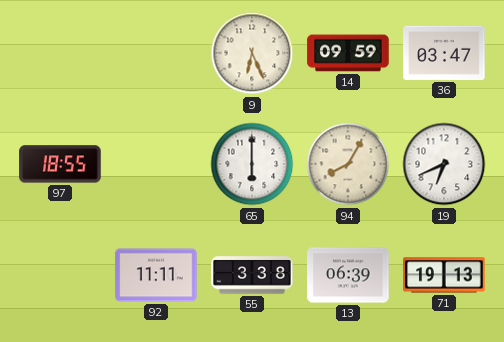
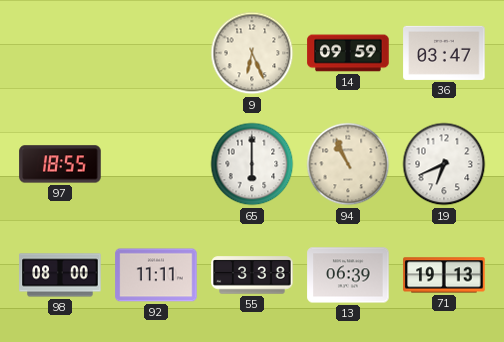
94: 8:05 -> 10:56 (348, 164)
98: none -> 08:00 (60, 275)
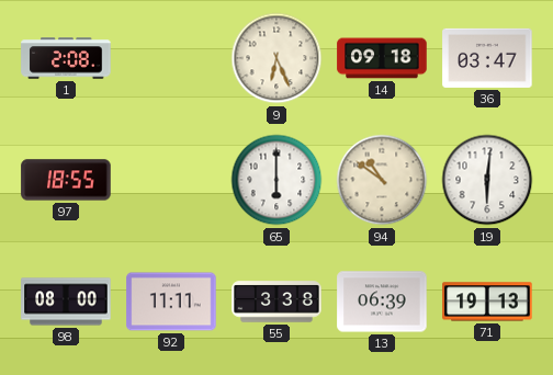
1: none -> 2:08 (66, 58)
14: 09:59 -> 09:18 (382, 58)
94: 10:56 -> 10:51 (382, 180)
19: 6:41 -> 6:01 (487, 180)
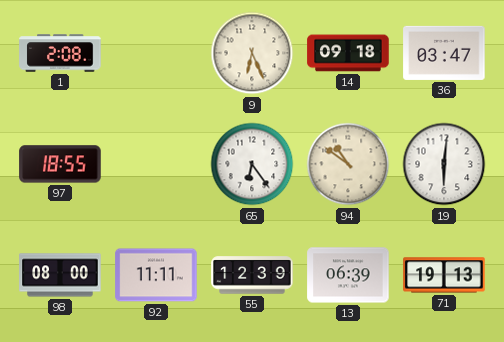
65: 6:00 -> 6:24 (252, 164)
55: 3:38 -> 12:39 (252, 275)
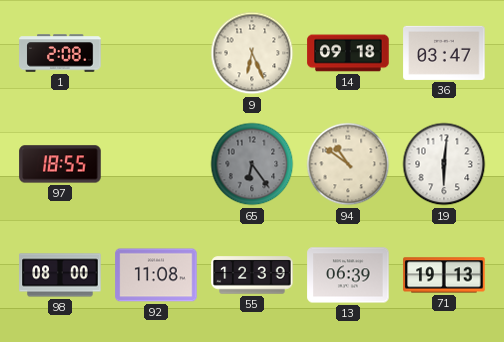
65 dial: white -> grey (252, 164)
92: 11:11 -> 11:08 (156, 275)
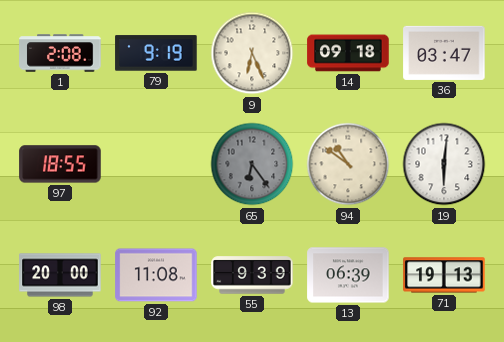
79: none -> 9:19 (156, 53)
98: 08:00 -> 20:00 (60, 275)
55: 12:39 -> 9:39 (252, 275)
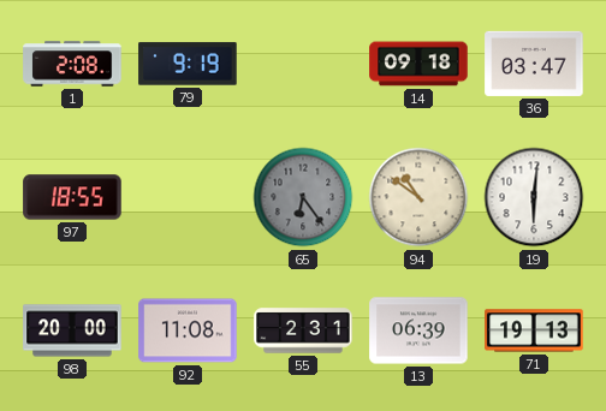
9: 6:26 -> none (252, 53)
55: 9:39 -> 2:31 (303, 330)
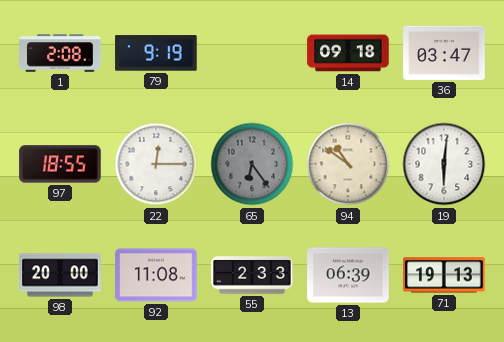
22: none -> 12:15 (156, 164)
55: 2:31 -> 2:33 (252, 275)
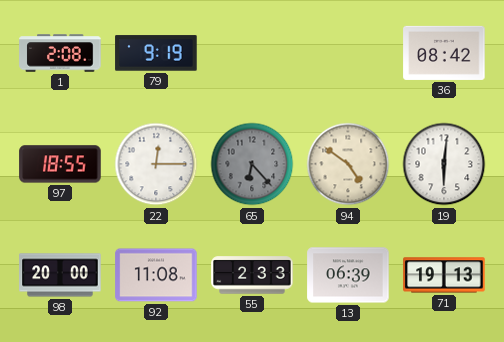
14: 09:18 -> none (348, 53)
36: 03:47 -> 08:42 (444, 53)
65: 6:24 -> 6:23 (252, 164)
94: 10:51 -> 4:51 (348, 164)
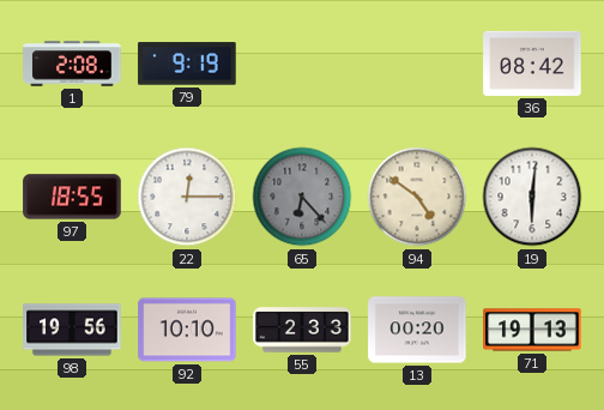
98: 20:00 -> 19:56 (72, 330)
92: 11:08 -> 10:10 (187, 330)
13: 06:39 -> 00:20 (417, 330)
